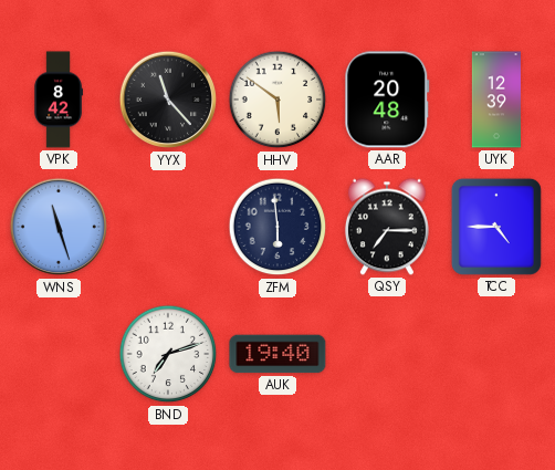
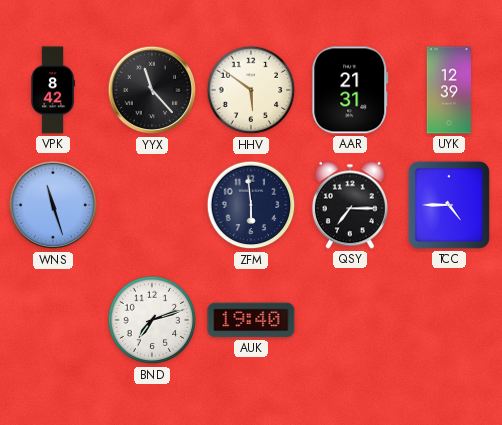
AAR: 20:48 -> 21:31 (350, 90)
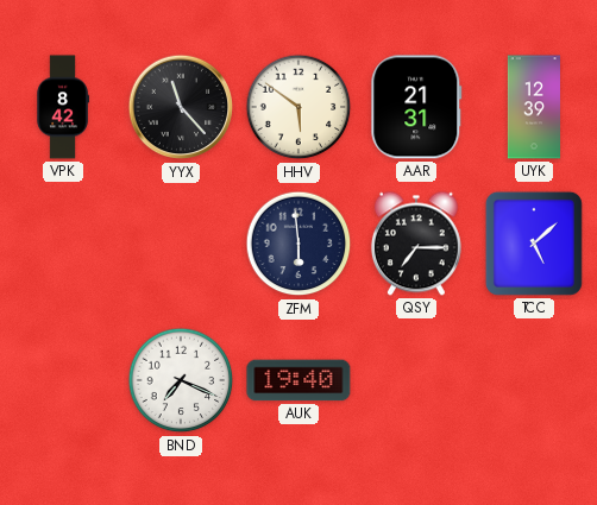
WNS: 11:27 -> none (53, 205)
TCC: 4:45 -> 5:08 (534, 244)
BND: 7:12 -> 7:19 (181, 380)
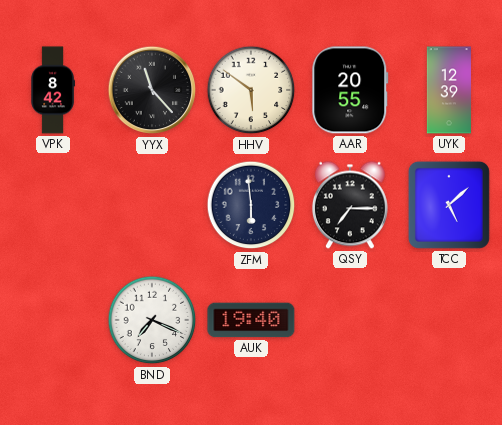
AAR: 21:31 -> 20:55 (350, 90)
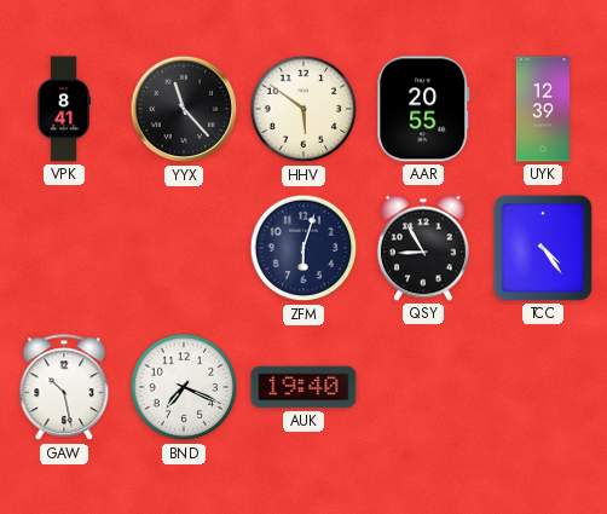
VPK: 8:42 -> 8:41 (63, 109)
ZFM: 5:59 -> 6:03 (303, 248)
QSY: 7:15 -> 8:55 (423, 248)
TCC: 5:08 -> 4:24 (543, 248)
GAW: none -> 10:28 (64, 388)
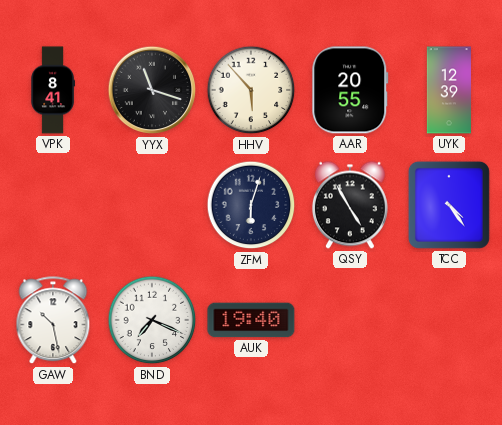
YYX: 11:23 -> 11:18 (152, 90)
HHV: 5:51 -> 5:53 (251, 90)
QSY: 8:55 -> 4:55 (350, 205)
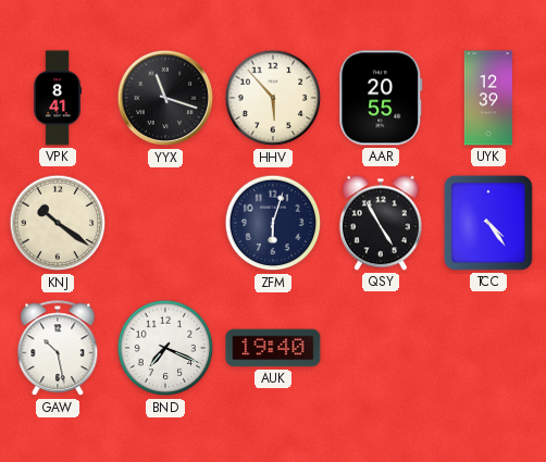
KNJ: none -> 10:21 (58, 223)
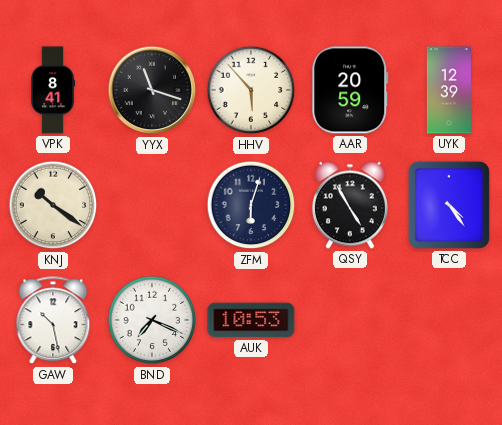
AAR: 20:55 -> 20:59 (350, 90)
AUK: 19:40 -> 10:53 (251, 320)
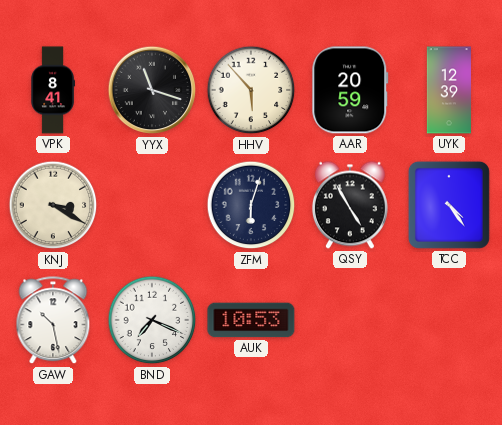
KNJ: 10:21 -> 3:20 (53, 205)
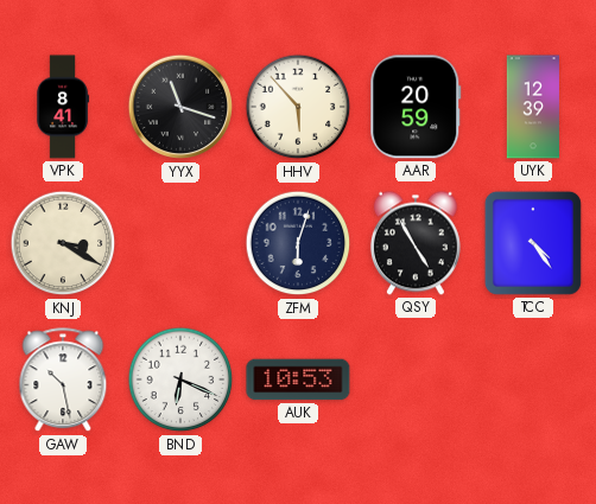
BND: 7:19 -> 6:19 (180, 379)
